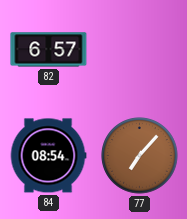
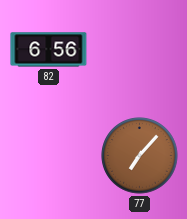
82: 6:57 -> 6:56 (49, 50)
84: 08:54 -> none (48, 156)
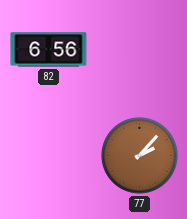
77: 7:07 -> 2:07 (140, 156)
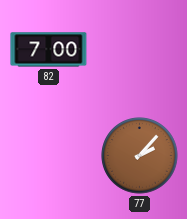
82: 6:56 -> 7:00 (49, 50)
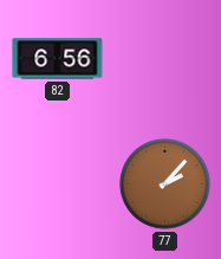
82: 7:00 -> 6:56 (58, 59)
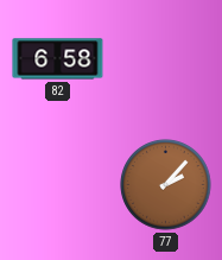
82: 6:56 -> 6:58 (58, 59)
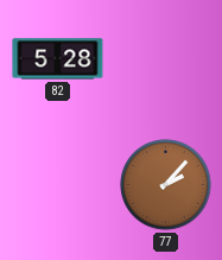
82: 6:58 -> 5:28 (58, 59)
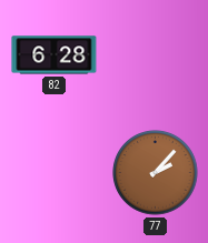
82: 5:28 -> 6:28 (55, 55)
